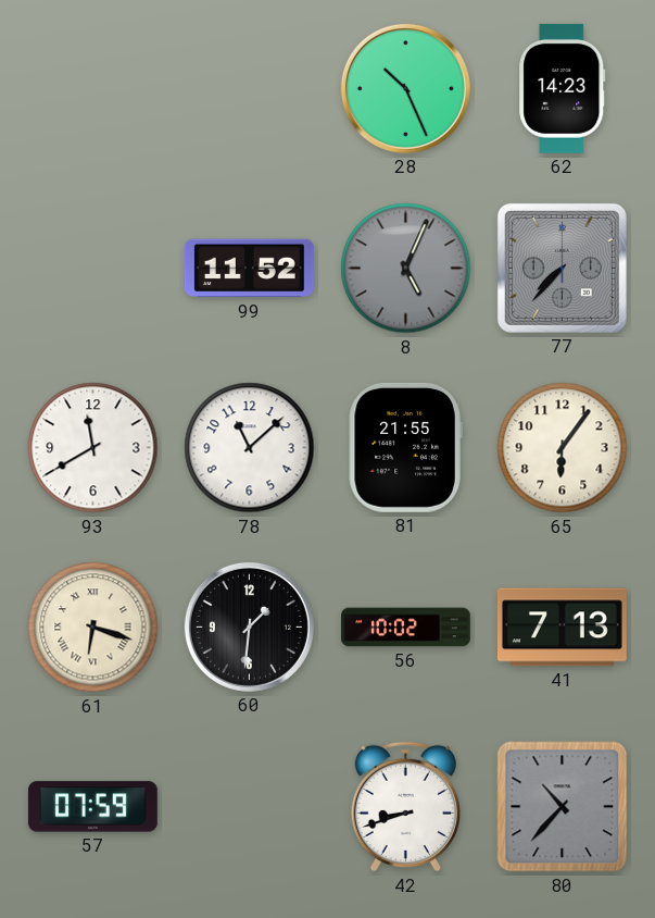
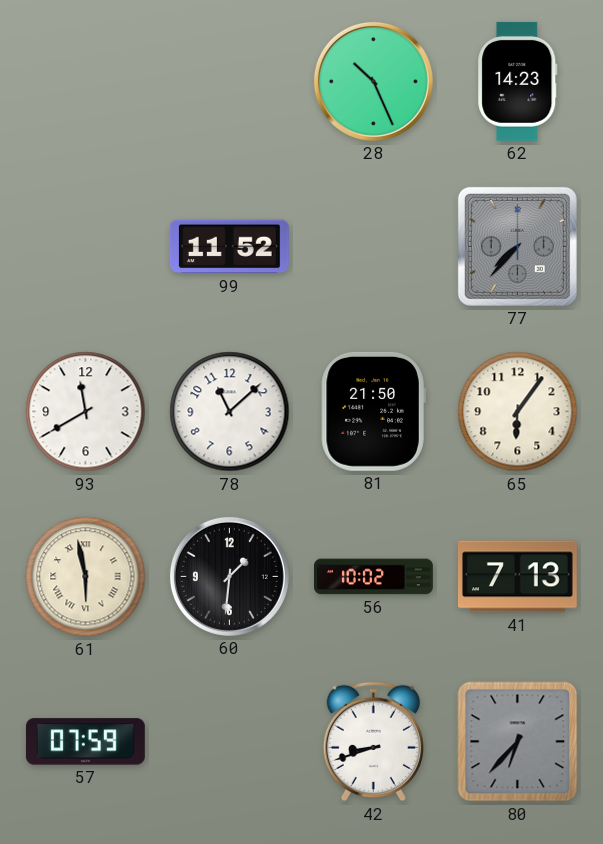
8: 5:04 -> none (406, 269)
81: 21:55 -> 21:50 (373, 411)
61: 6:18 -> 5:58 (86, 577)
80: 10:37 -> 6:37 (518, 742)
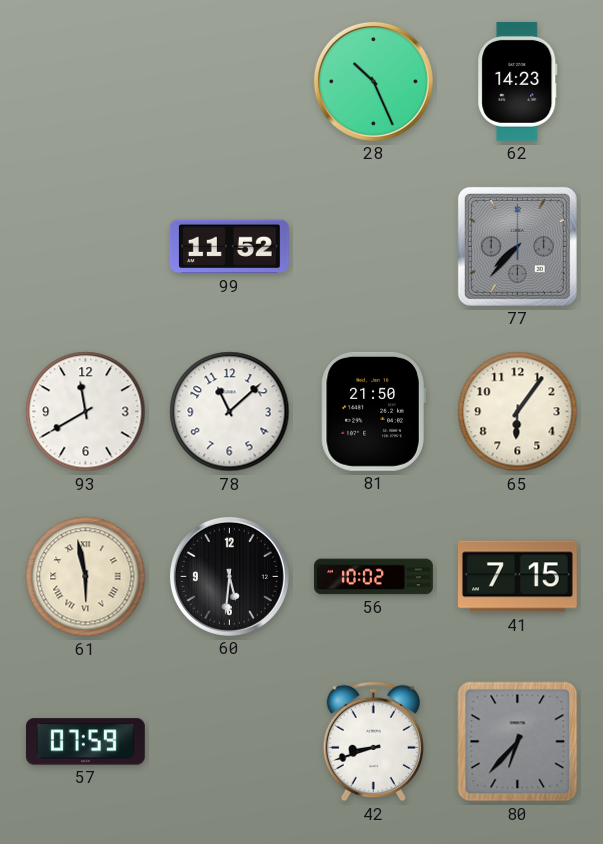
60: 1:31 -> 5:31 (229, 576)
41: 7:13 -> 7:15 (517, 577)
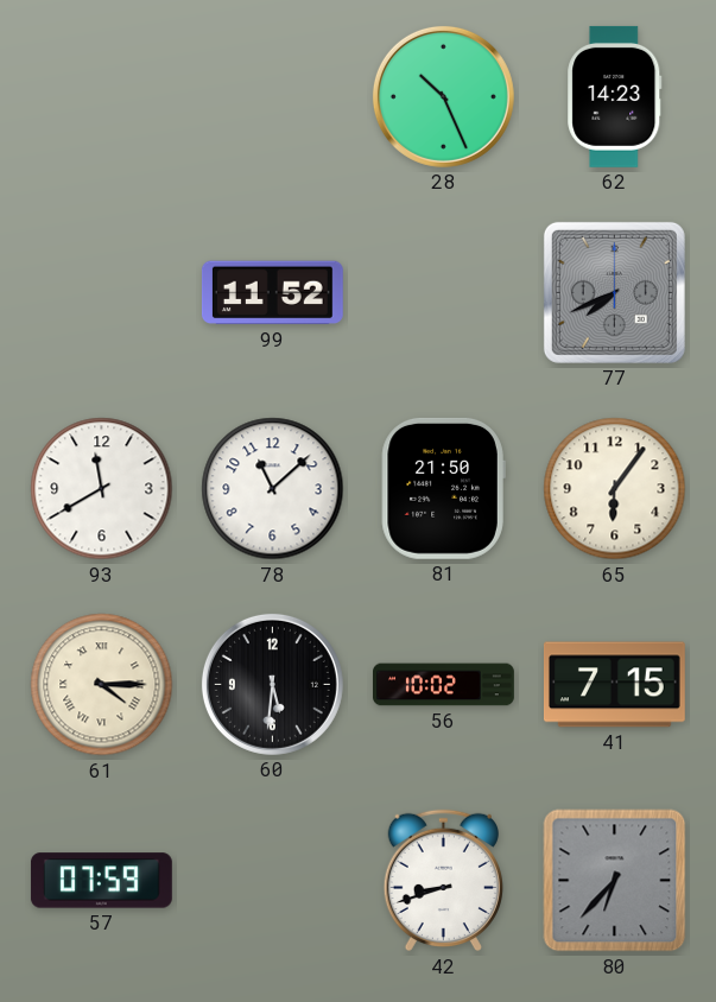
77: 7:37 -> 7:41 (614, 292)
61: 5:58 -> 4:15 (102, 685)
